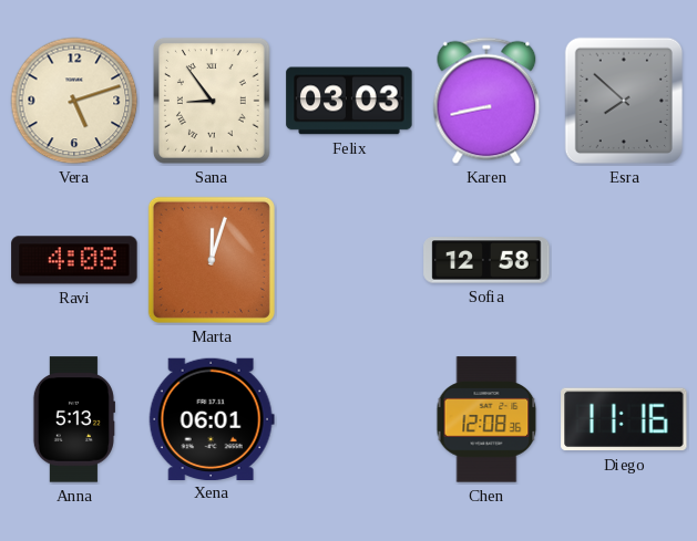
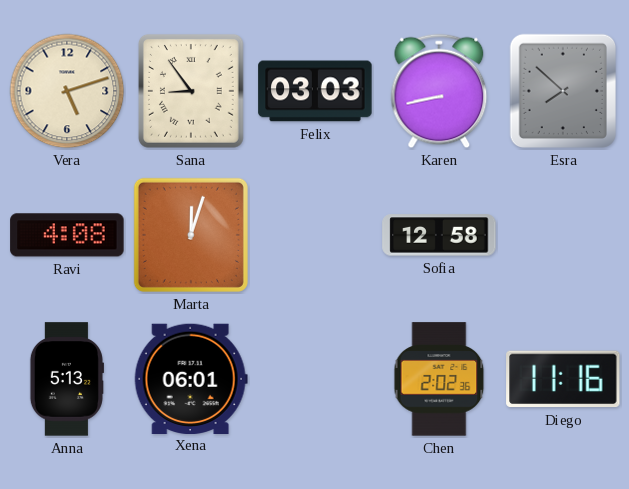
Chen: 12:08 -> 2:02 (439, 379)
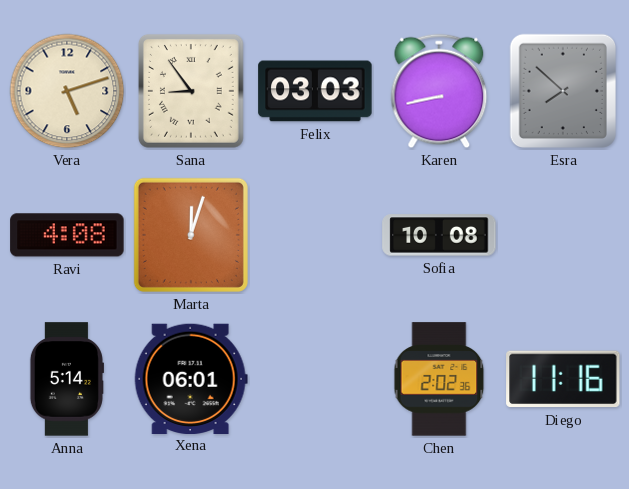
Sofia: 12:58 -> 10:08 (439, 235)
Anna: 5:13 -> 5:14 (66, 379)
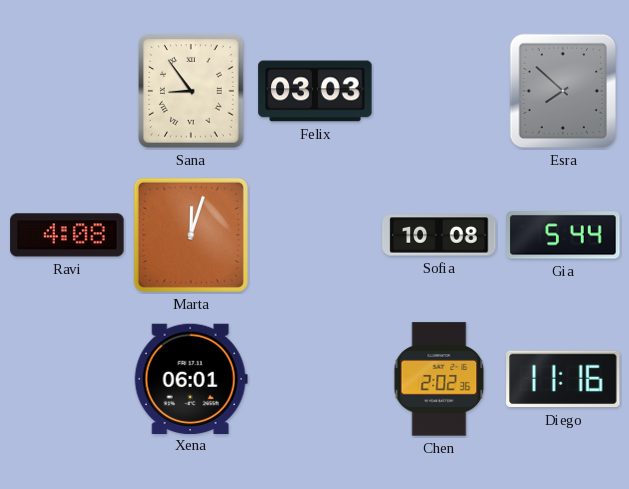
Vera: 5:12 -> none (67, 91)
Karen: 8:43 -> none (439, 91)
Gia: none -> 5:44 (563, 235)
Anna: 5:14 -> none (66, 379)
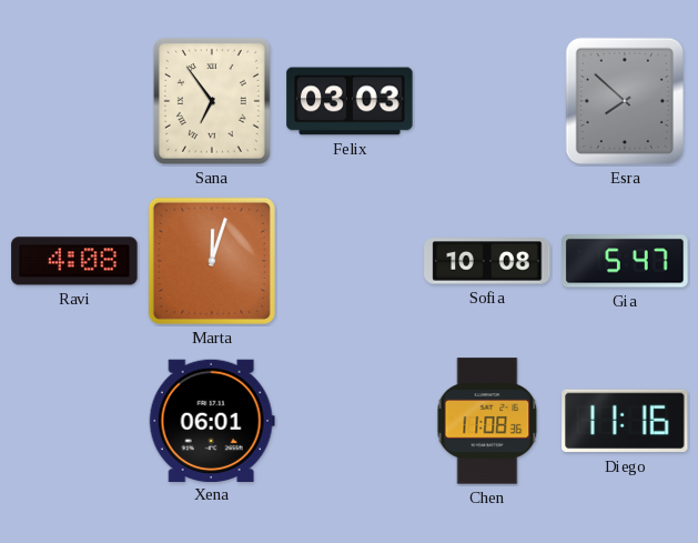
Sana: 8:54 -> 6:54 (212, 102)
Gia: 5:44 -> 5:47 (625, 261)
Chen: 2:02 -> 11:08 (487, 421)
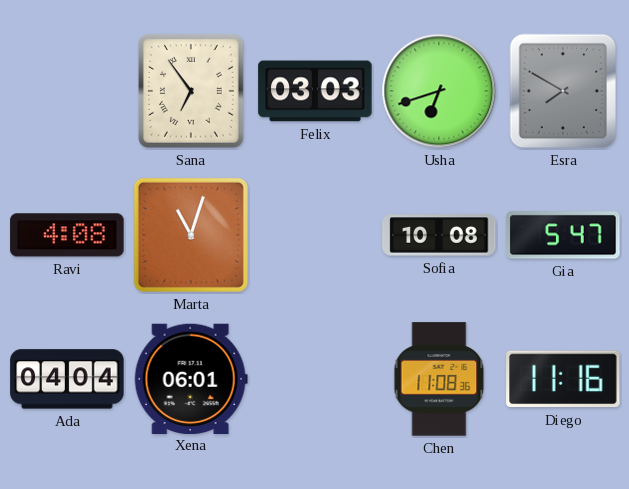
Usha: none -> 6:42 (439, 91)
Esra: 7:52 -> 7:50 (562, 91)
Marta: 12:03 -> 11:03 (191, 235)
Ada: none -> 04:04 (67, 379)
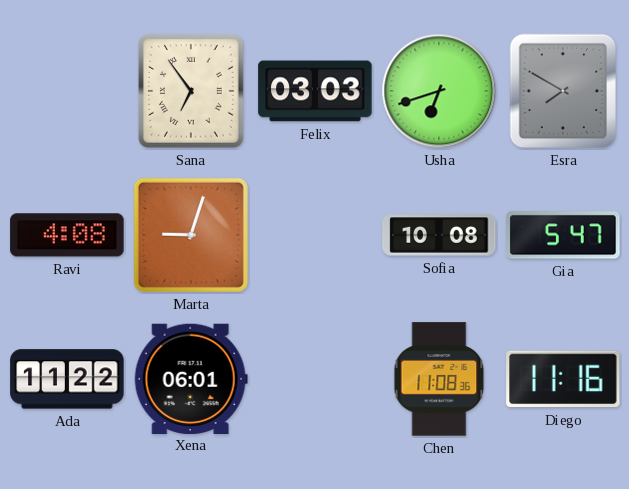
Marta: 11:03 -> 9:03 (191, 235)
Ada: 04:04 -> 11:22 (67, 379)
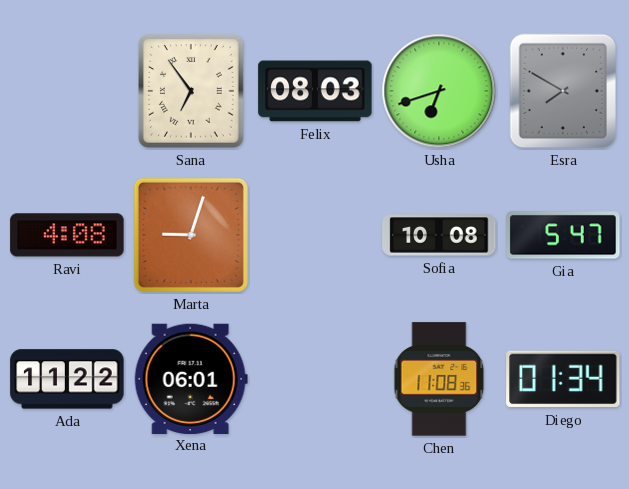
Felix: 03:03 -> 08:03 (315, 91)
Diego: 11:16 -> 01:34 (563, 379)
